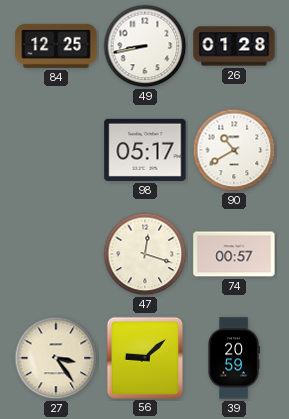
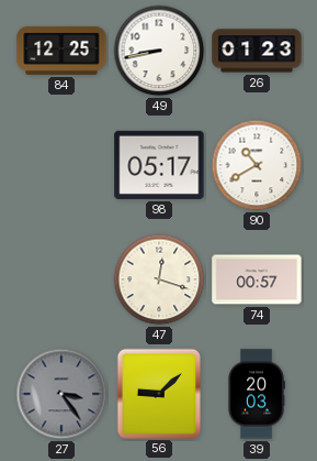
26: 01:28 -> 01:23 (257, 51)
27 dial: cream -> grey (61, 394)
39: 20:59 -> 20:03 (257, 394)
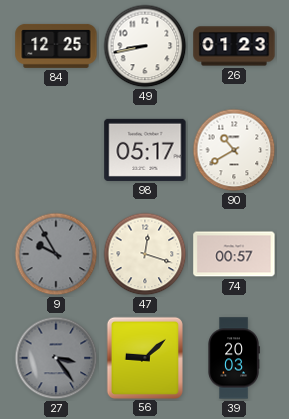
9: none -> 9:55 (56, 254)
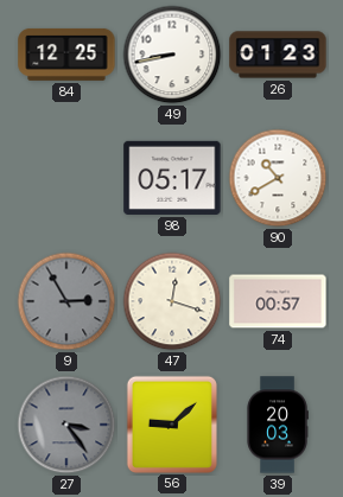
9: 9:55 -> 2:55 (66, 301)
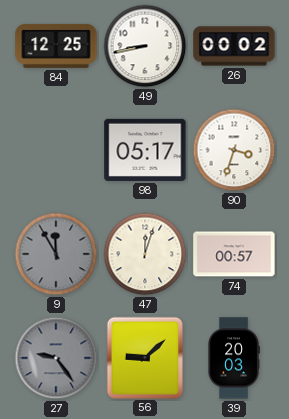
26: 01:23 -> 00:02 (234, 46)
90: 10:40 -> 3:33 (234, 150)
9: 2:55 -> 11:55 (56, 254)
47: 12:18 -> 12:03 (145, 254)
27: 3:24 -> 9:24 (56, 358)
